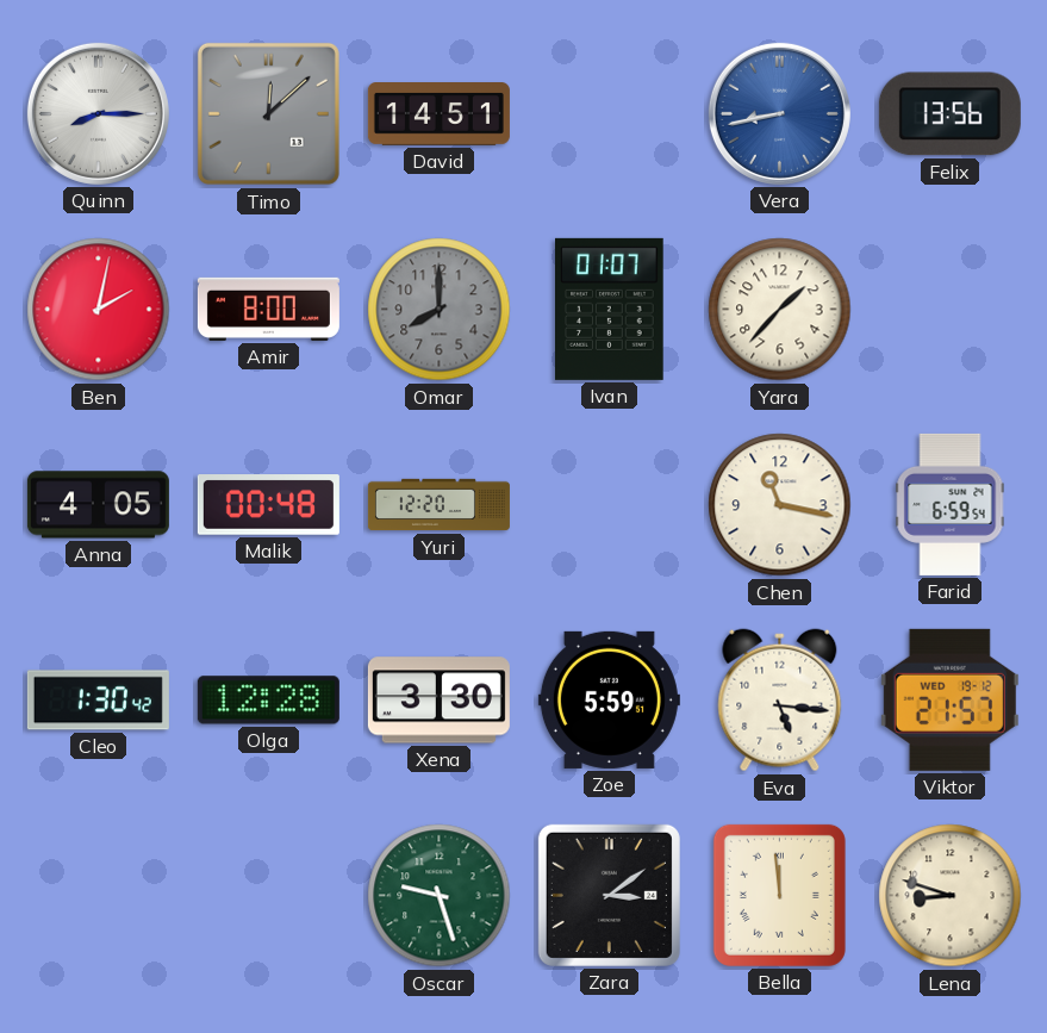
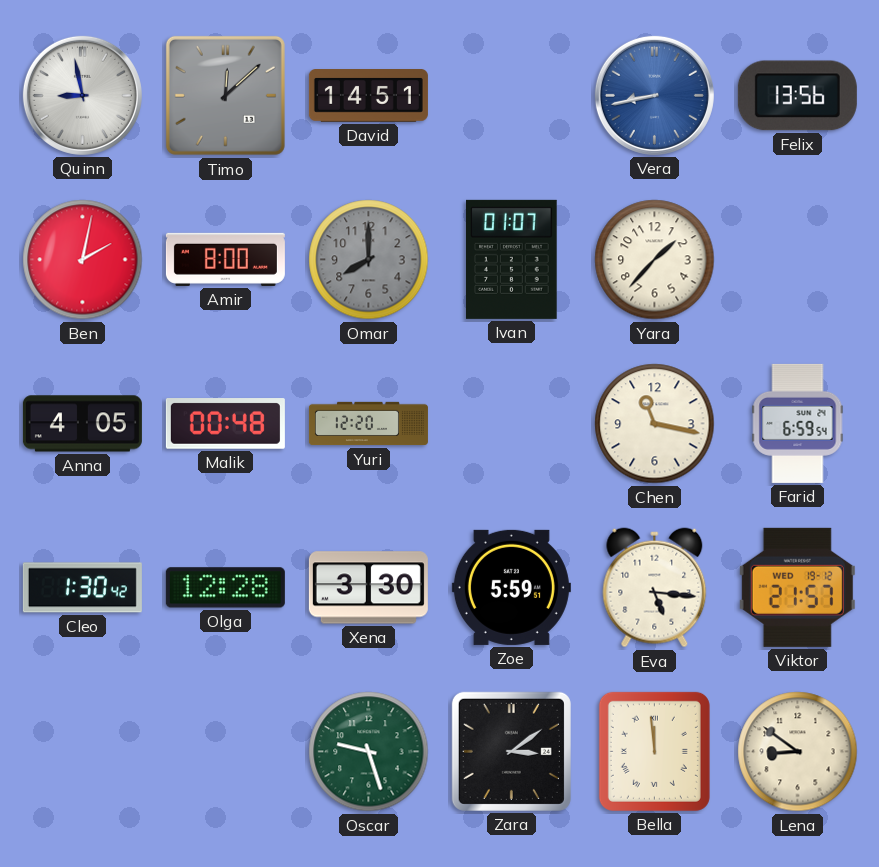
Quinn: 8:15 -> 8:58 (82, 95)
Lena: 8:48 -> 8:51 (798, 752)
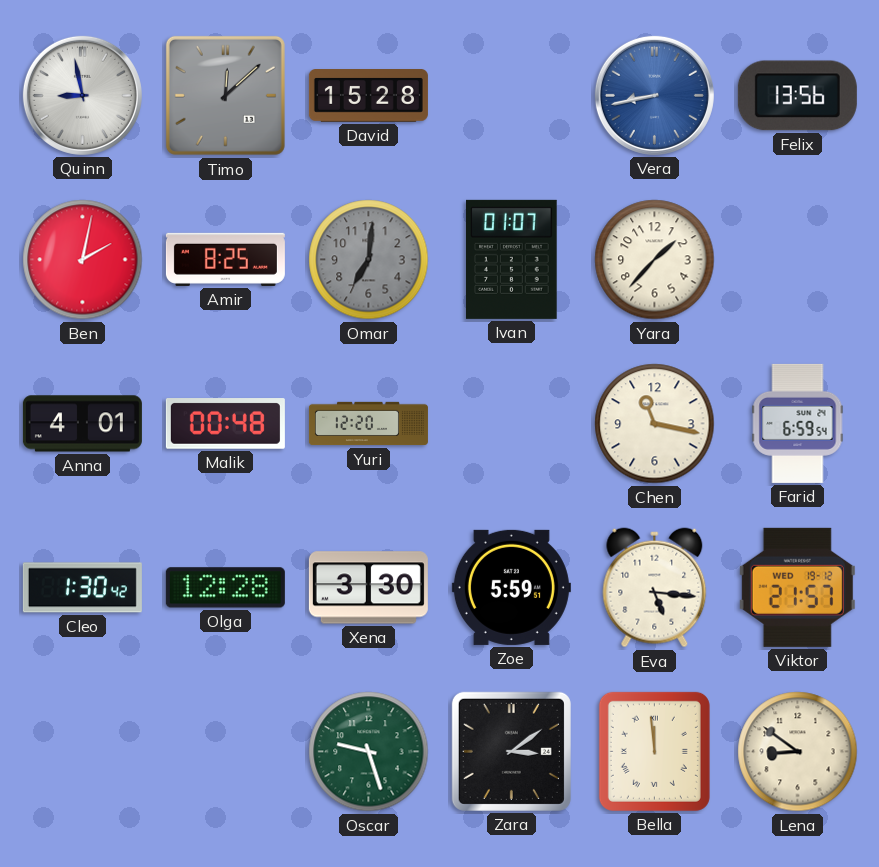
David: 14:51 -> 15:28 (368, 96)
Amir: 8:00 -> 8:25 (225, 259)
Omar: 8:00 -> 7:01 (369, 260)
Anna: 4:05 -> 4:01 (82, 424)
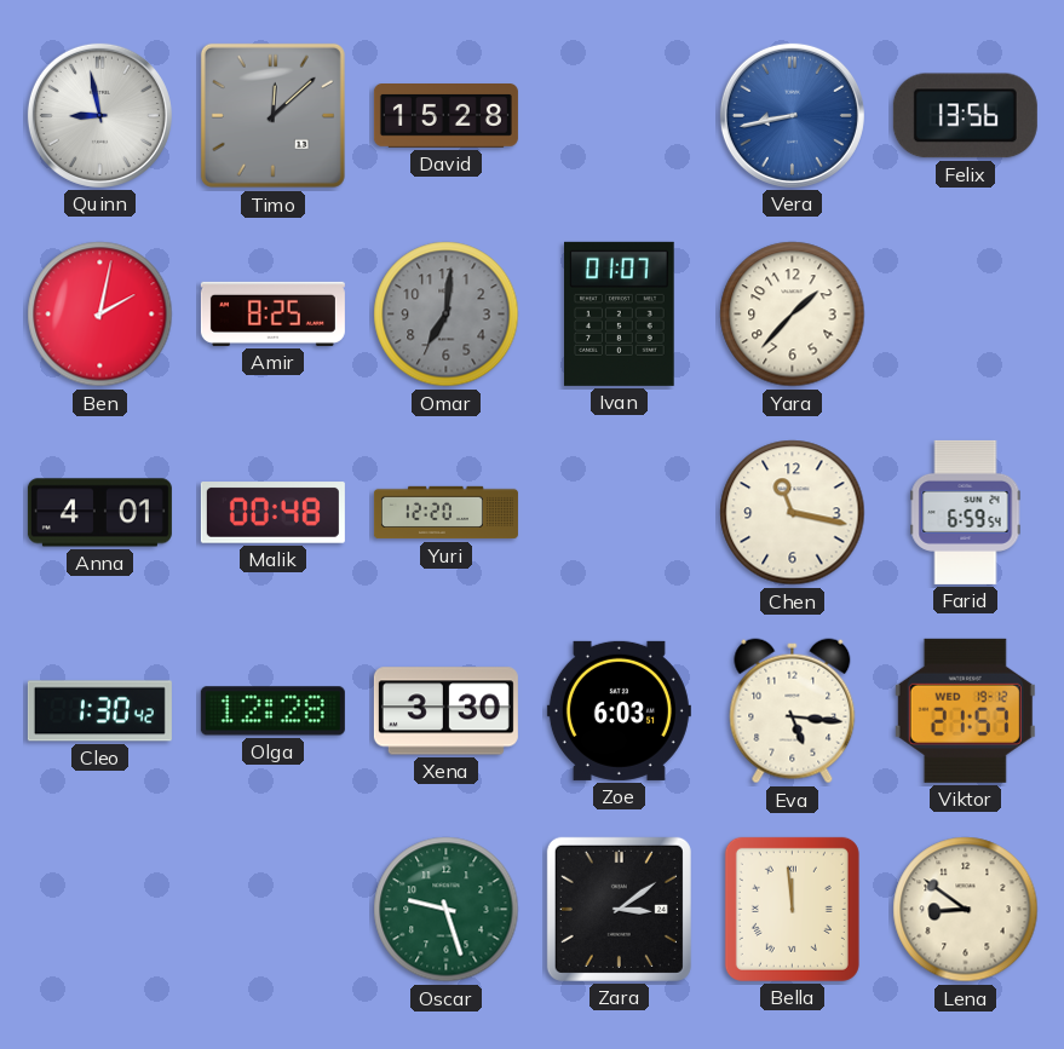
Zoe: 5:59 -> 6:03 (619, 710)
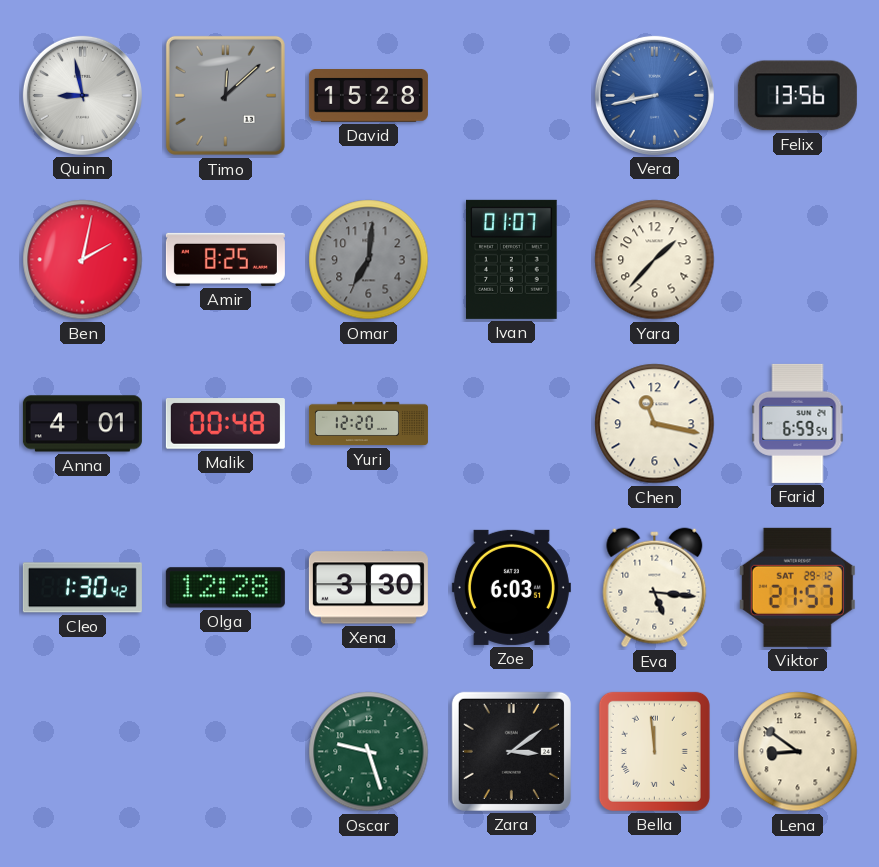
Viktor date: WED 19-12 -> SAT 29-12 (797, 587)
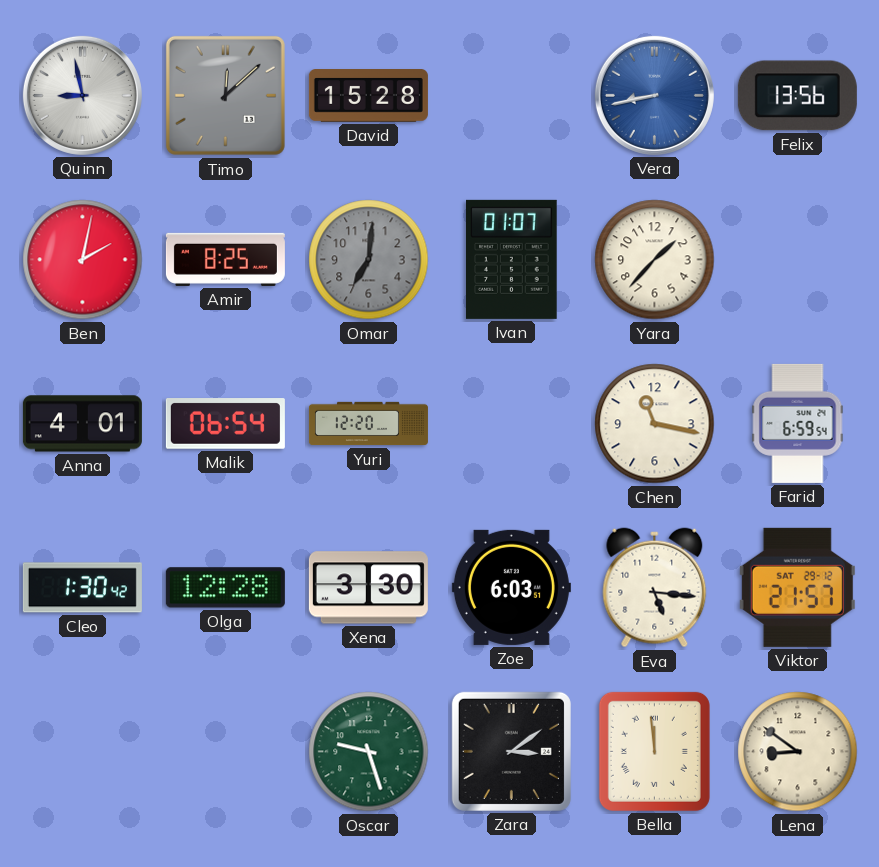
Malik: 00:48 -> 06:54 (225, 424)
